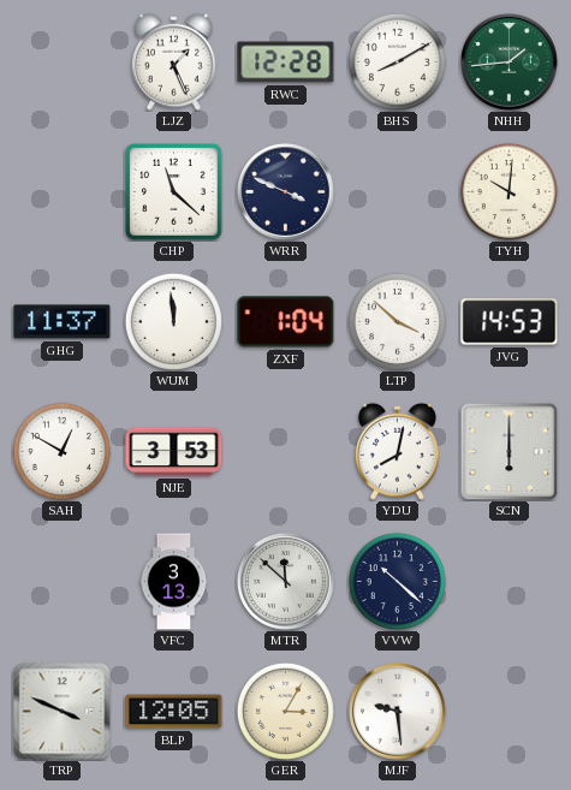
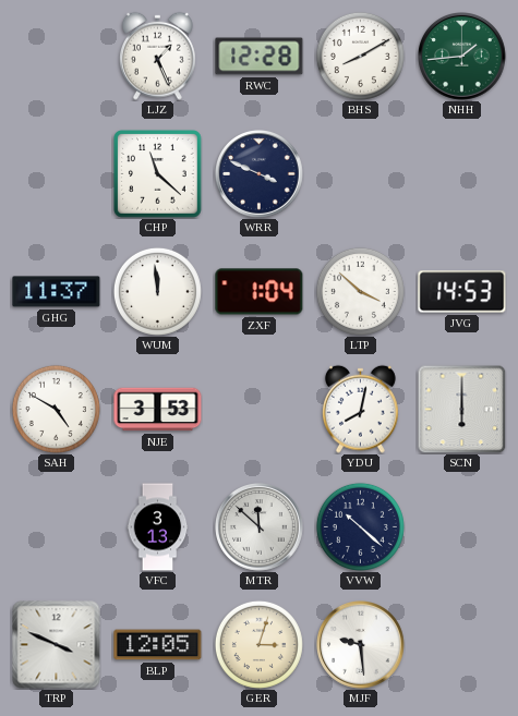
TYH: 10:01 -> none (508, 191)
SAH: 12:50 -> 4:50 (56, 409)
GER: 3:05 -> 3:03 (258, 644)
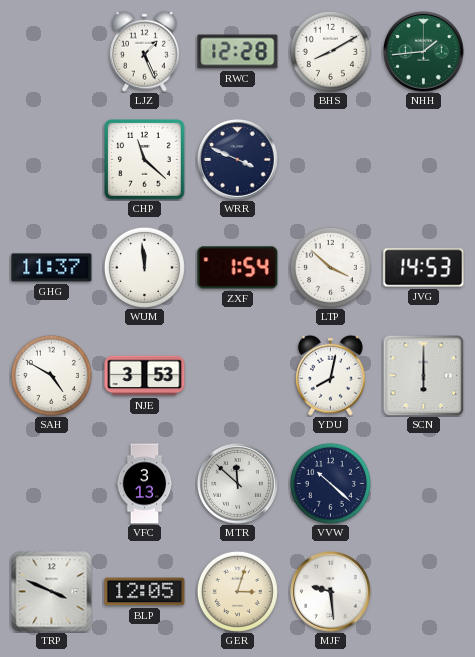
ZXF: 1:04 -> 1:54 (238, 268)
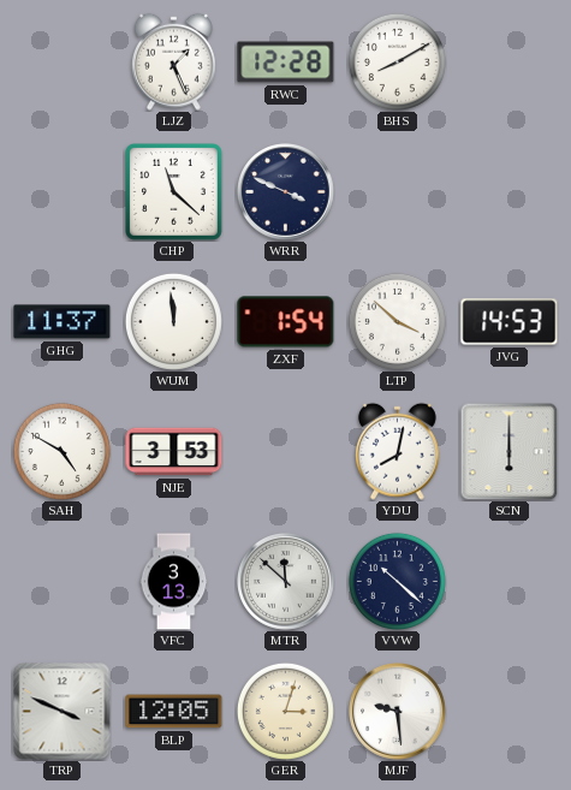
NHH: 1:44 -> none (424, 52)
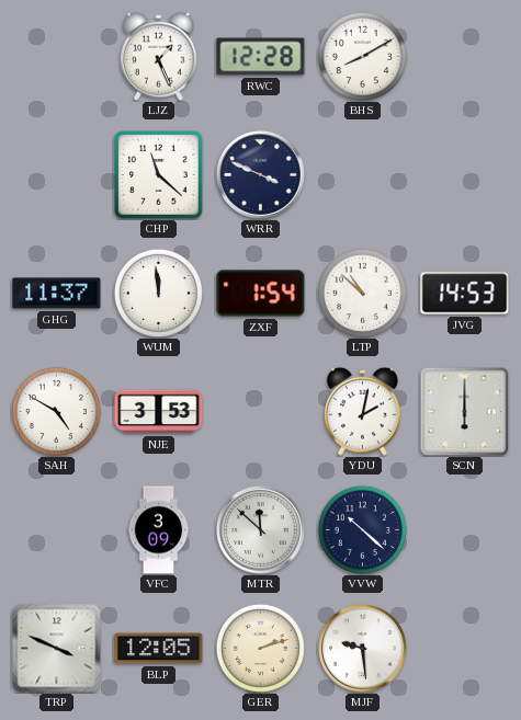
LTP: 3:52 -> 10:52 (362, 293)
YDU: 8:02 -> 2:02 (362, 411)
VFC: 3:13 -> 3:09 (159, 530)
GER: 3:03 -> 2:12 (260, 648)
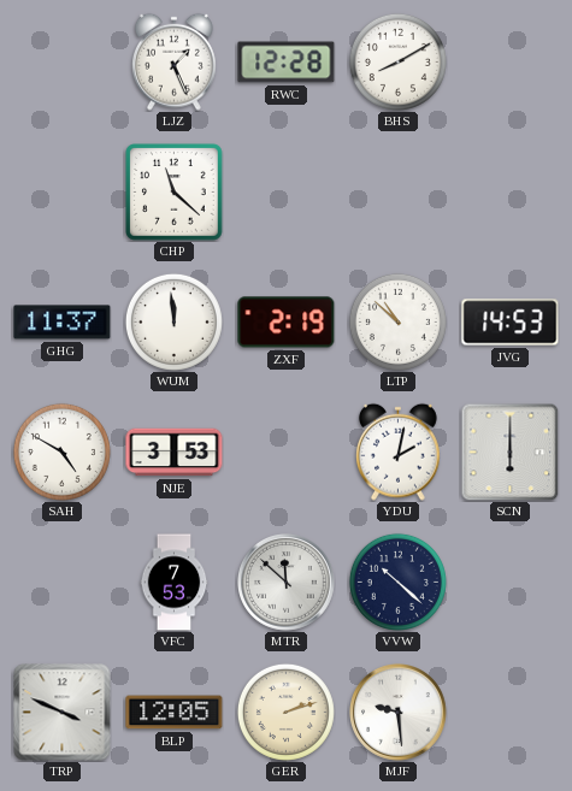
WRR: 3:49 -> none (261, 175)
ZXF: 1:54 -> 2:19 (287, 323)
VFC: 3:09 -> 7:53 (175, 583)
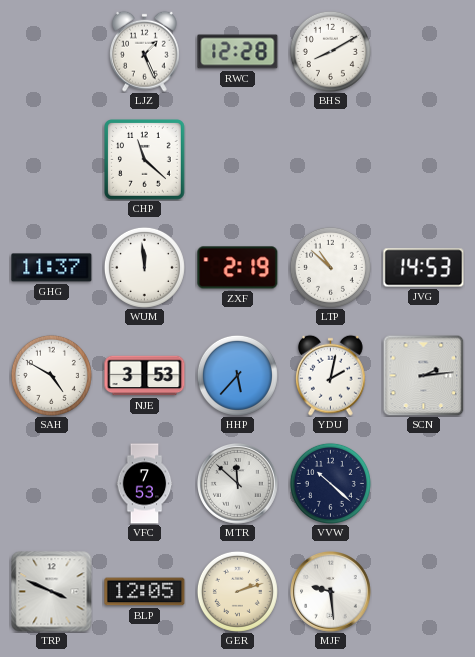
HHP: none -> 5:37 (237, 375)
SCN: 6:00 -> 2:14 (423, 375)
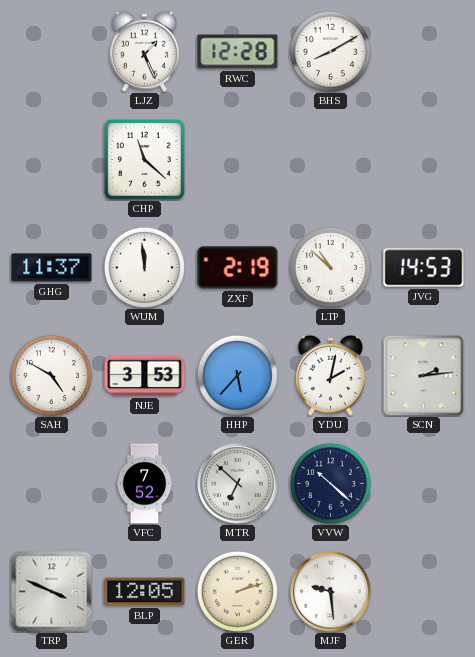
VFC: 7:53 -> 7:52 (145, 484)
MTR: 11:52 -> 6:52 (238, 484)
